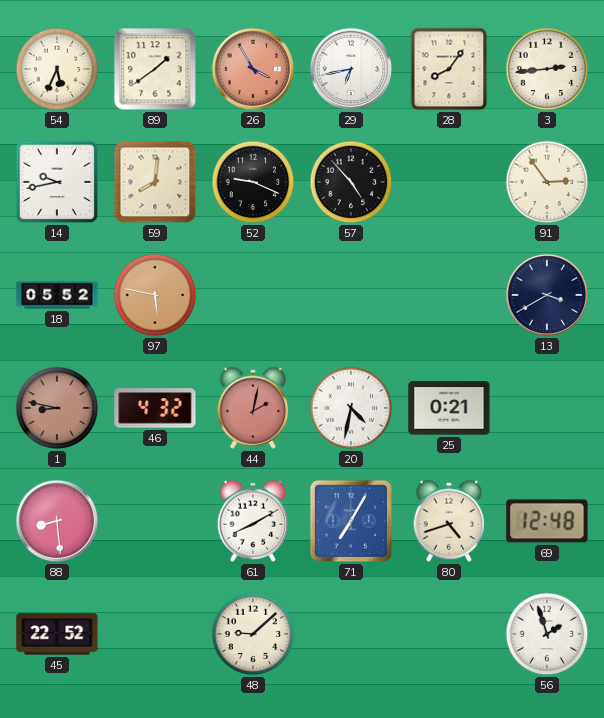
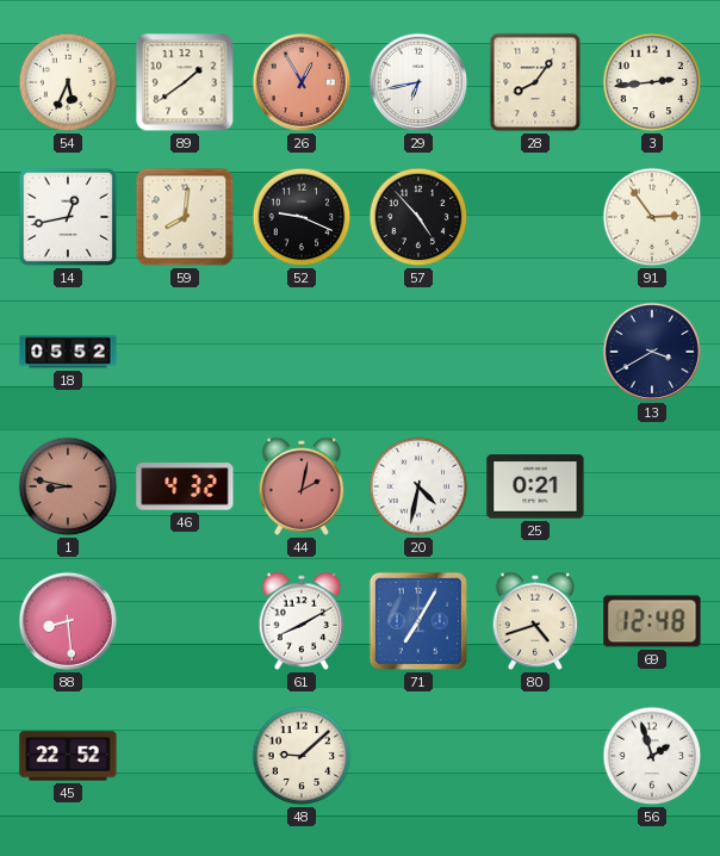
26: 3:55 -> 12:55 (302, 82)
14: 9:43 -> 12:43 (68, 217)
97: 5:47 -> none (155, 295)
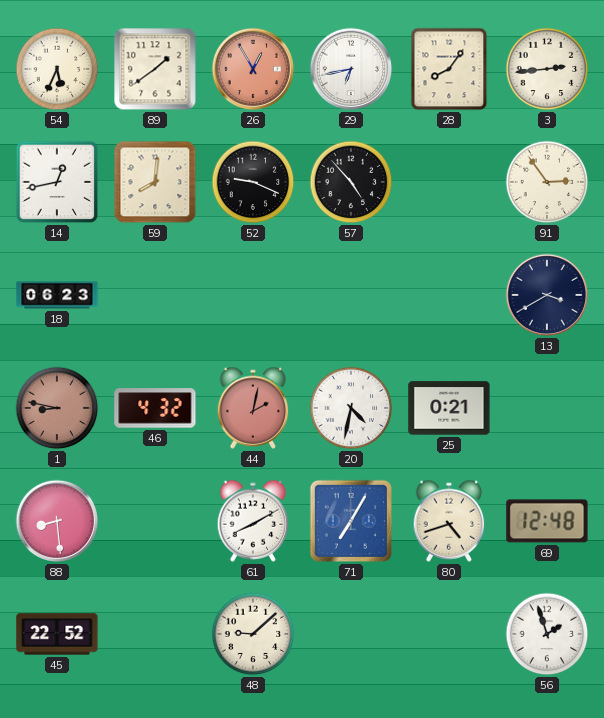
18: 05:52 -> 06:23 (57, 295)
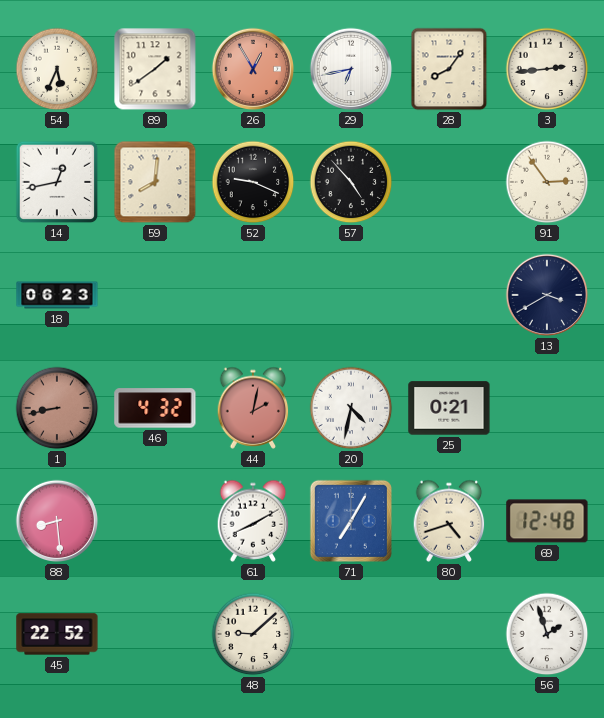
1: 8:47 -> 8:43 (57, 408)
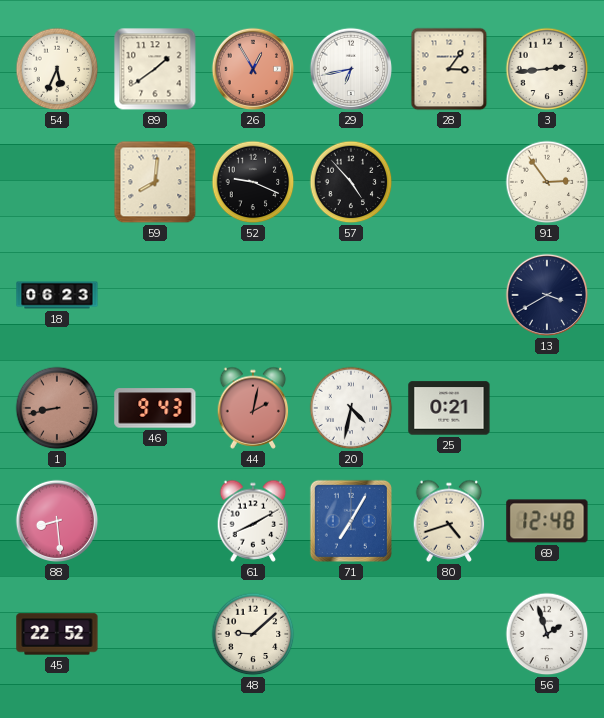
28: 8:06 -> 3:06 (449, 69)
14: 12:43 -> none (57, 182)
46: 4:32 -> 9:43 (155, 408)
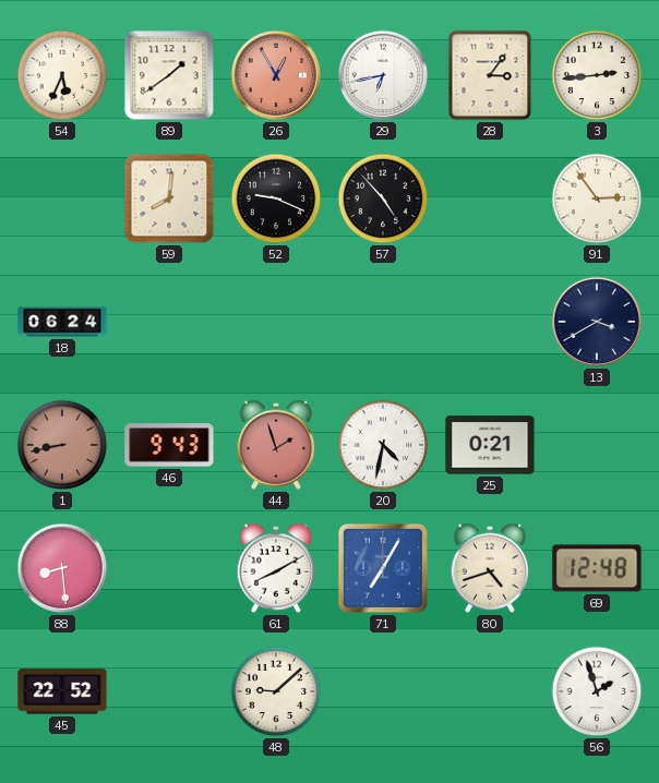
18: 06:23 -> 06:24 (62, 322)
44: 2:02 -> 1:57 (276, 445)
